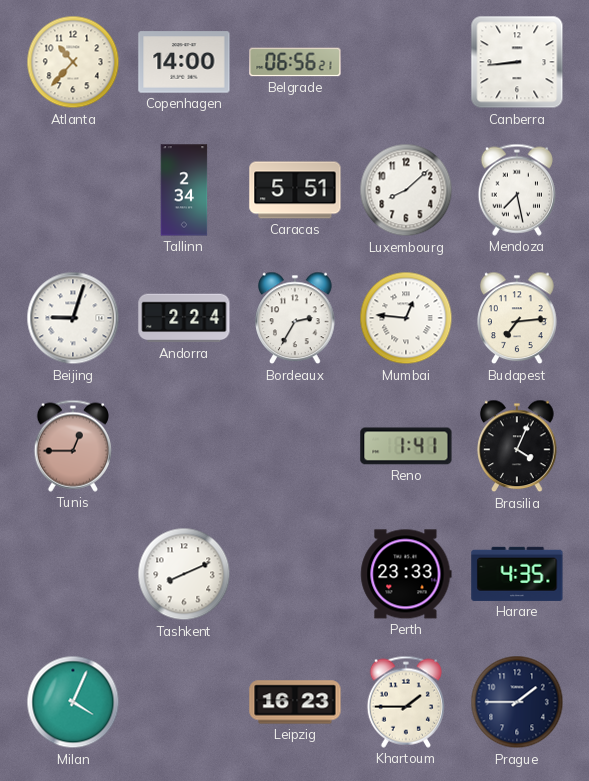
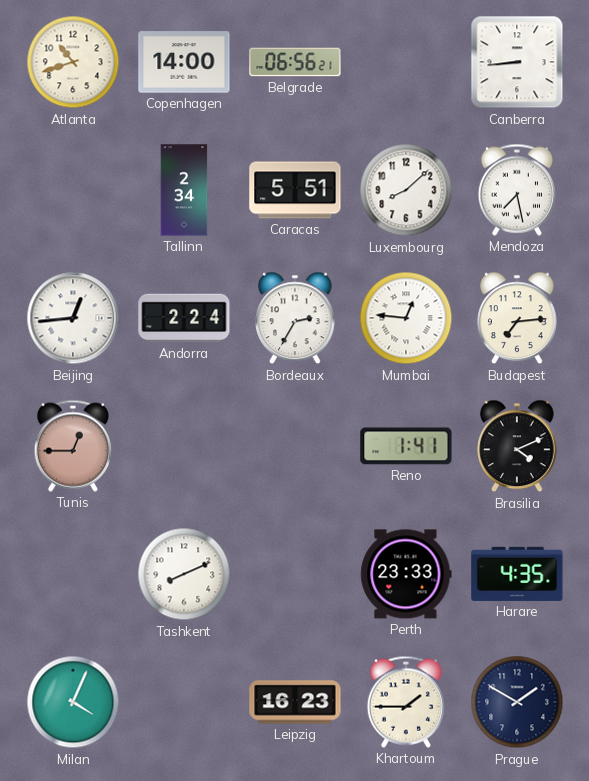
Atlanta: 10:37 -> 10:42 (73, 62)
Beijing: 9:03 -> 12:44 (73, 318)
Brasilia: 4:04 -> 4:11 (517, 446)
Prague: 1:45 -> 1:50 (517, 702)
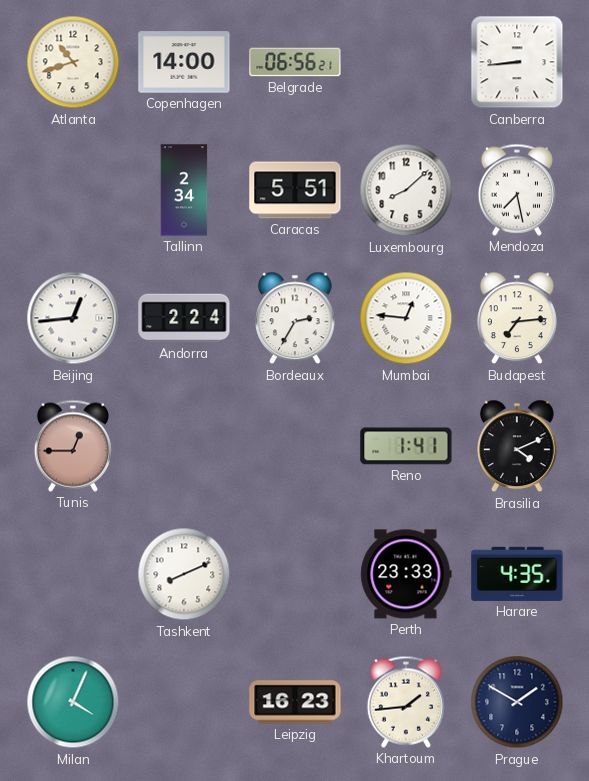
Khartoum: 1:45 -> 1:44 (405, 702)
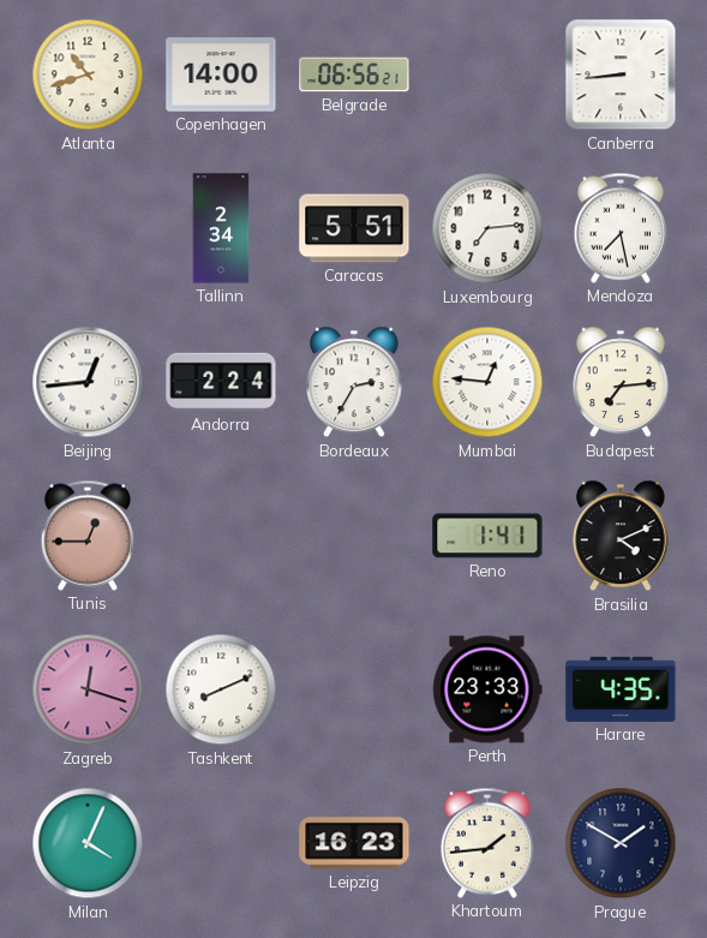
Luxembourg: 8:08 -> 7:14 (487, 228)
Zagreb: none -> 12:18 (88, 689)
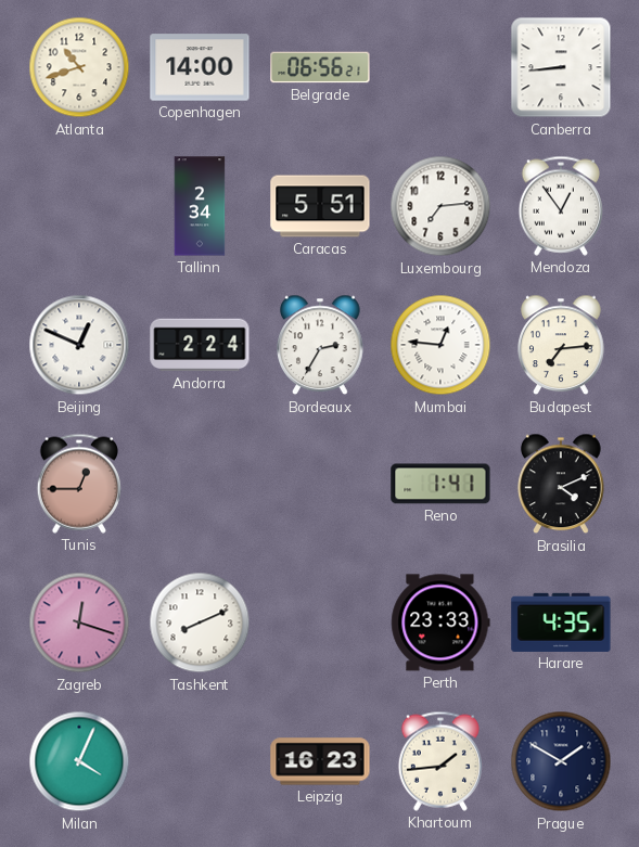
Mendoza: 7:28 -> 12:54 (560, 206)
Beijing: 12:44 -> 12:49 (79, 345)
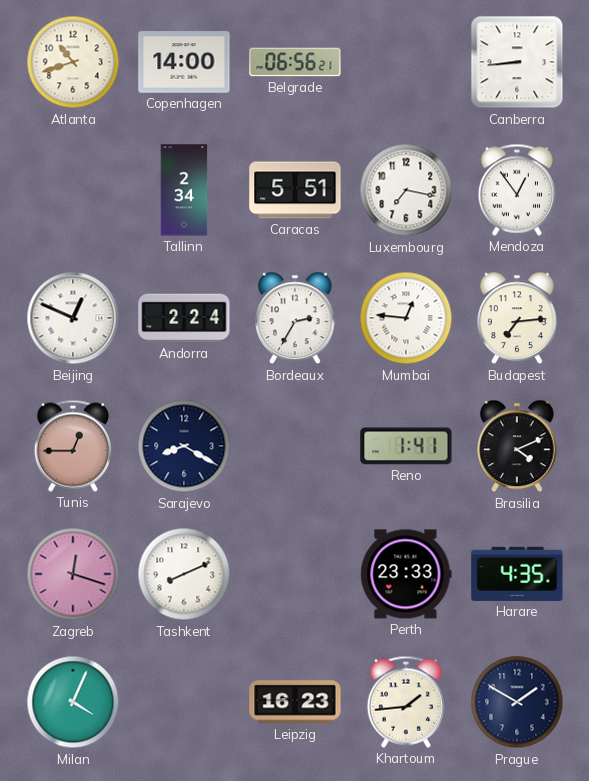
Luxembourg: 7:14 -> 7:17 (406, 190)
Sarajevo: none -> 8:20 (184, 446)
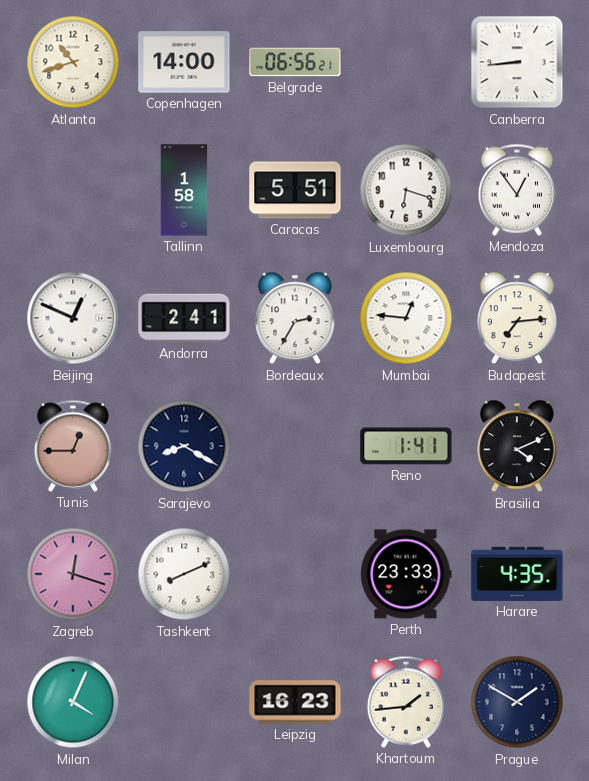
Tallinn: 2:34 -> 1:58 (184, 190)
Luxembourg: 7:17 -> 6:18 (406, 190)
Andorra: 2:24 -> 2:41 (184, 318)
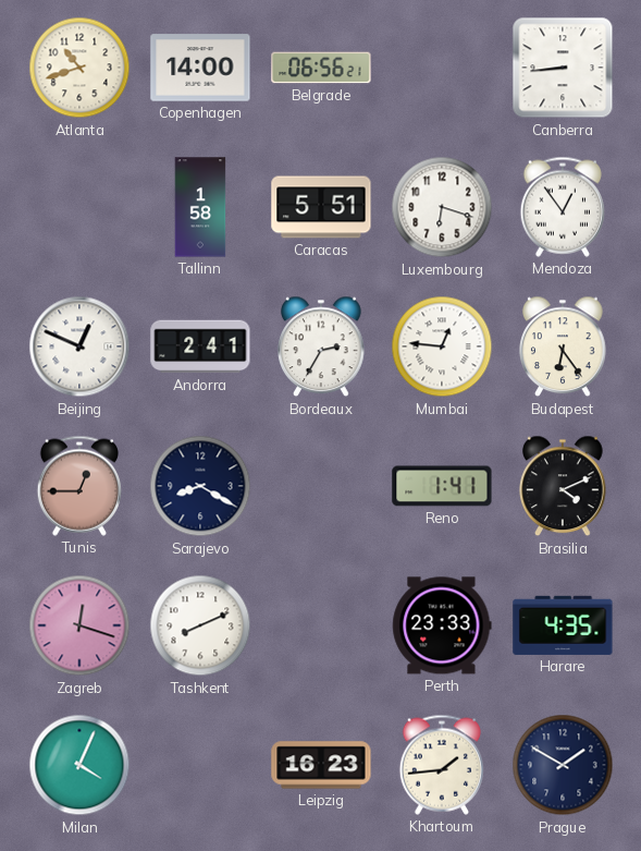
Budapest: 7:14 -> 6:24 (563, 347)
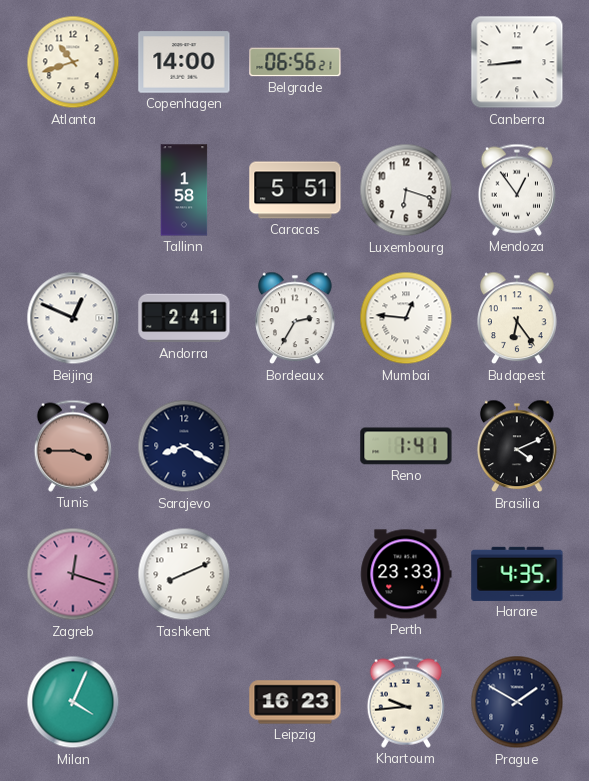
Tunis: 12:45 -> 3:45 (72, 446)
Khartoum: 1:44 -> 9:44 (405, 702)
